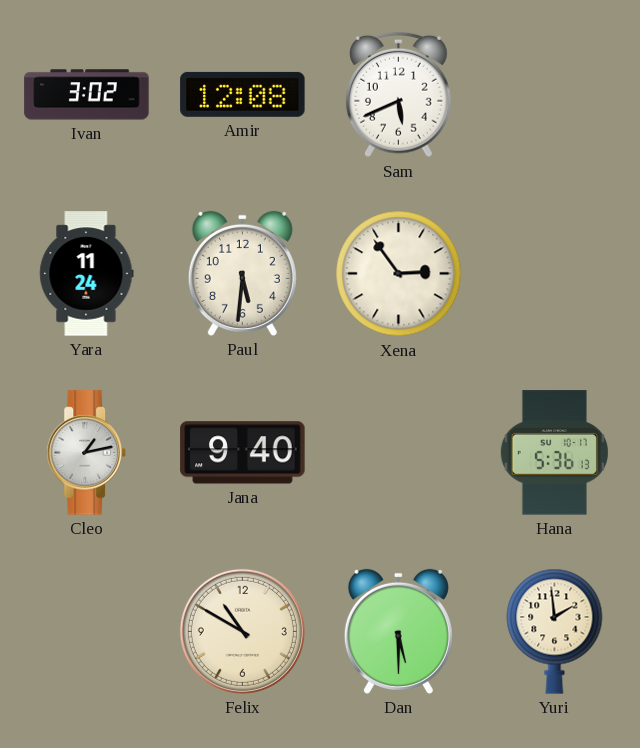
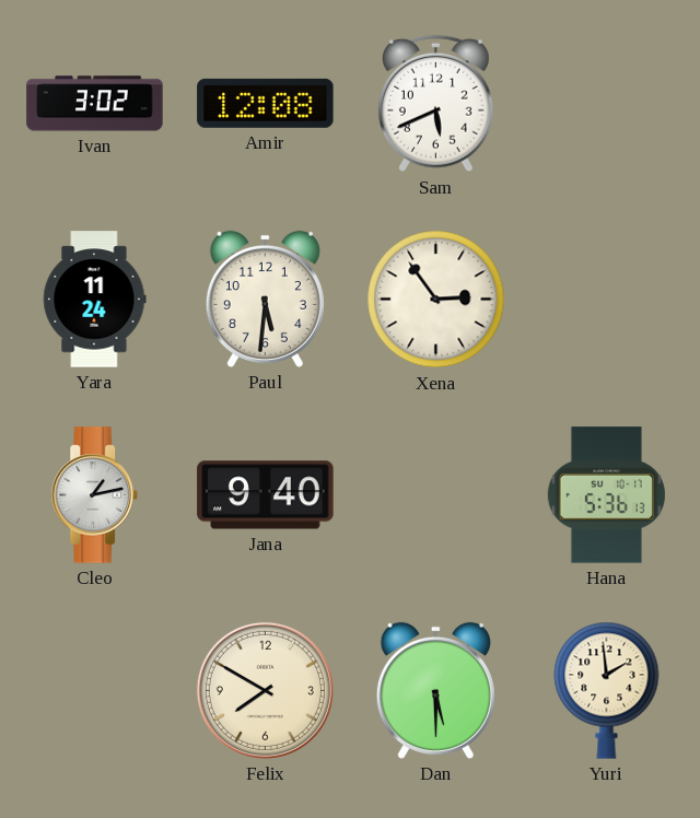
Felix: 10:50 -> 7:50 (265, 690)
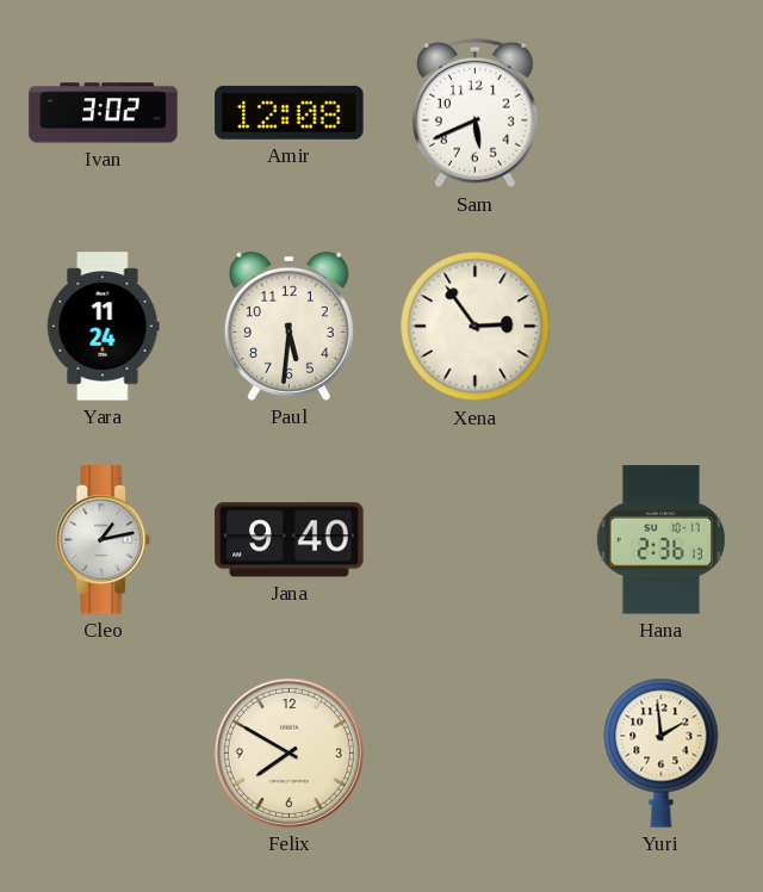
Hana: 5:36 -> 2:36 (660, 540)
Dan: 5:30 -> none (435, 690)
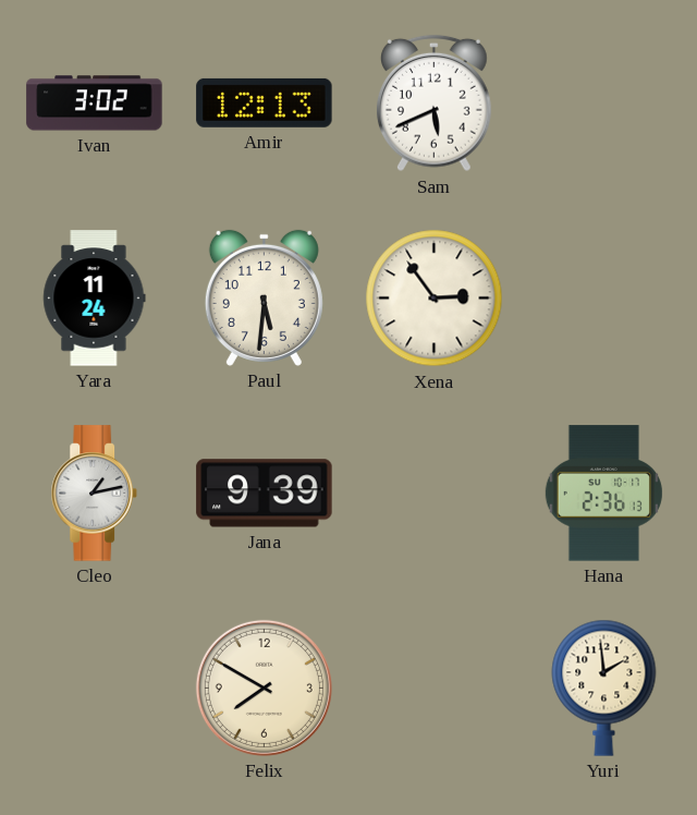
Amir: 12:08 -> 12:13 (265, 102)
Jana: 9:40 -> 9:39 (265, 494)
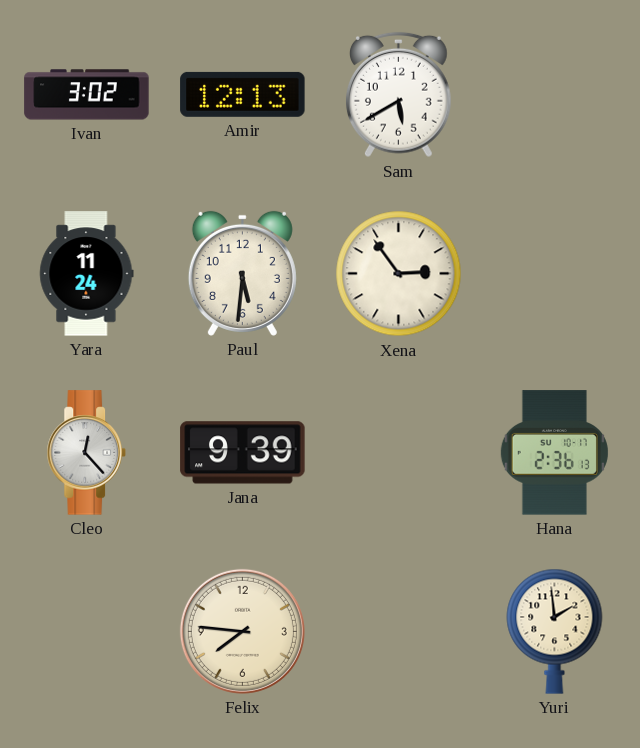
Sam: 5:41 -> 5:40 (399, 95)
Cleo: 1:13 -> 12:23 (86, 453)
Felix: 7:50 -> 7:46 (242, 631)
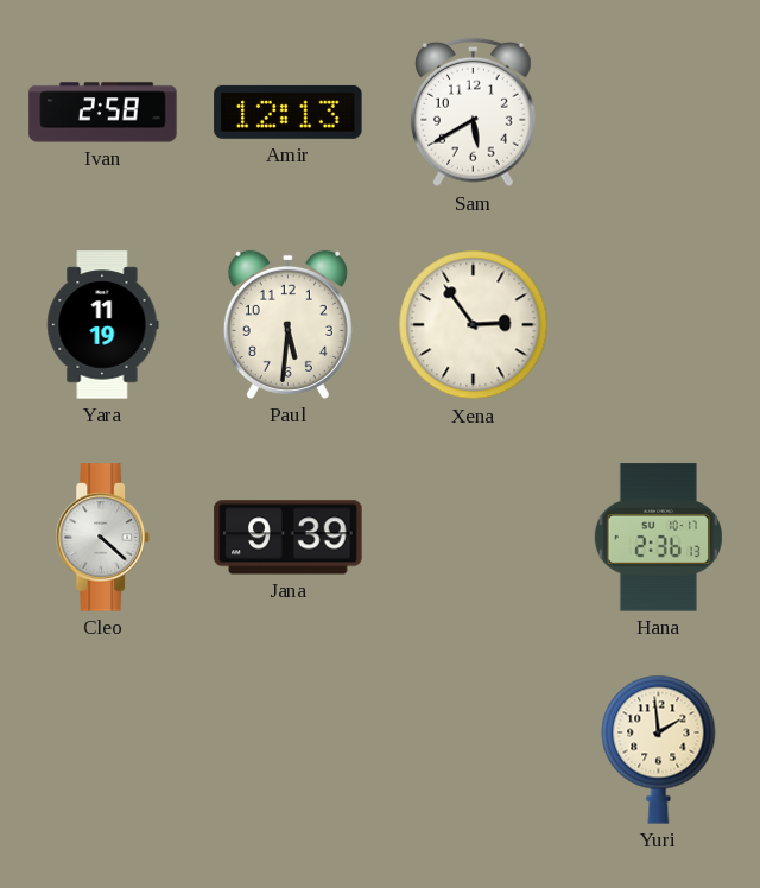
Ivan: 3:02 -> 2:58 (103, 113)
Yara: 11:24 -> 11:19 (103, 325)
Cleo: 12:23 -> 4:22 (102, 538)
Felix: 7:46 -> none (242, 631)
